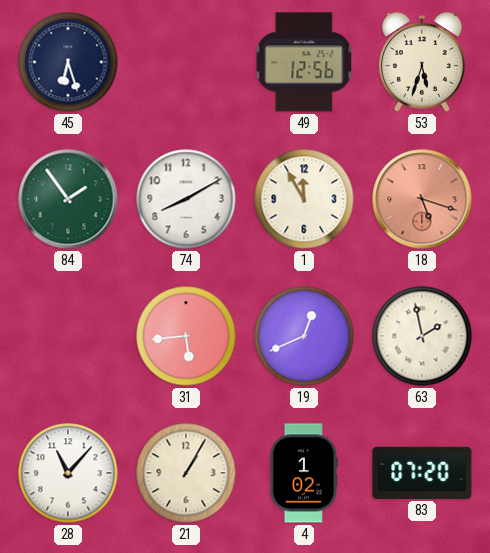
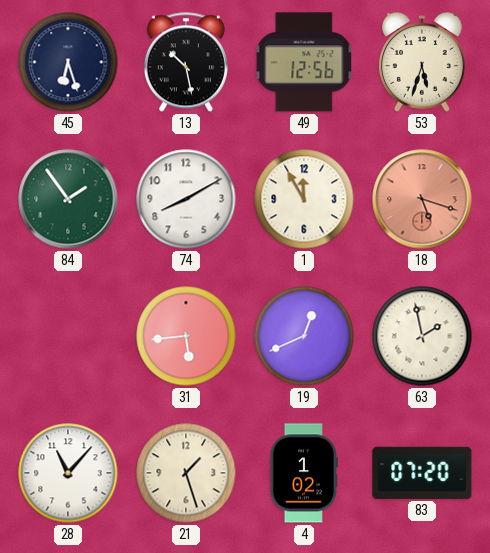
13: none -> 10:28 (186, 62)
21: 1:05 -> 1:27 (186, 473)
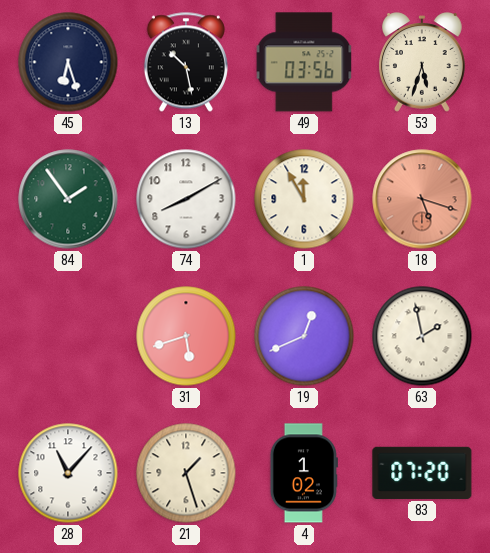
49: 12:56 -> 03:56 (304, 62)
31: 5:44 -> 5:42 (186, 336)
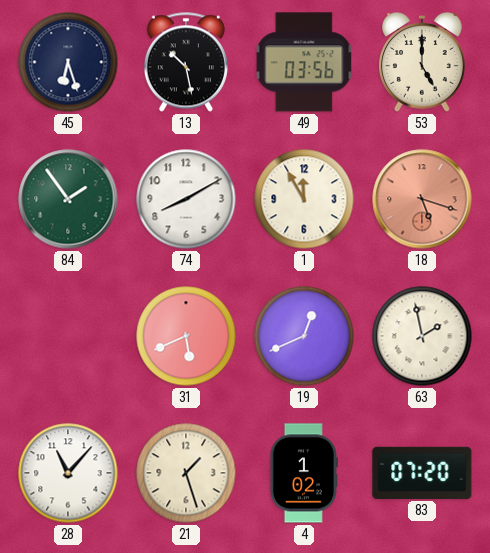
53: 5:33 -> 5:00 (422, 62)
31: 5:42 -> 5:41 (186, 336)
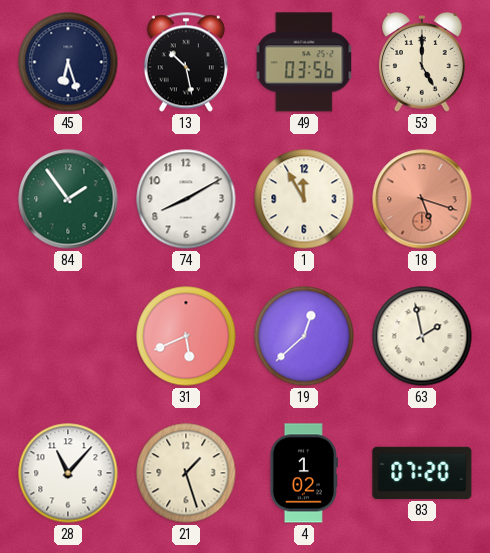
19: 12:41 -> 12:38 (304, 336)
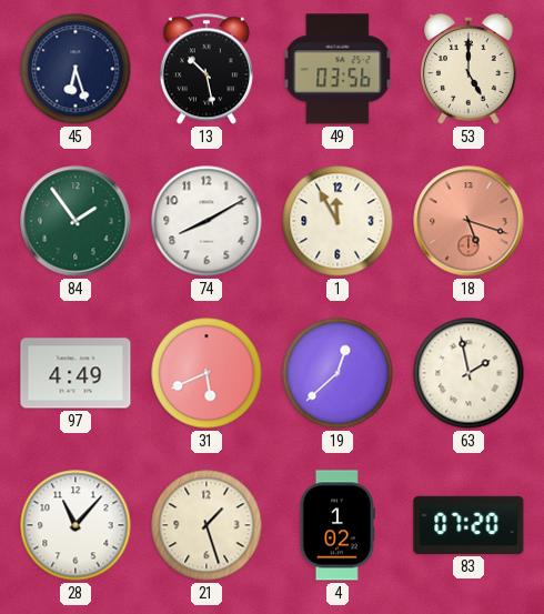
97: none -> 4:49 (75, 373)
